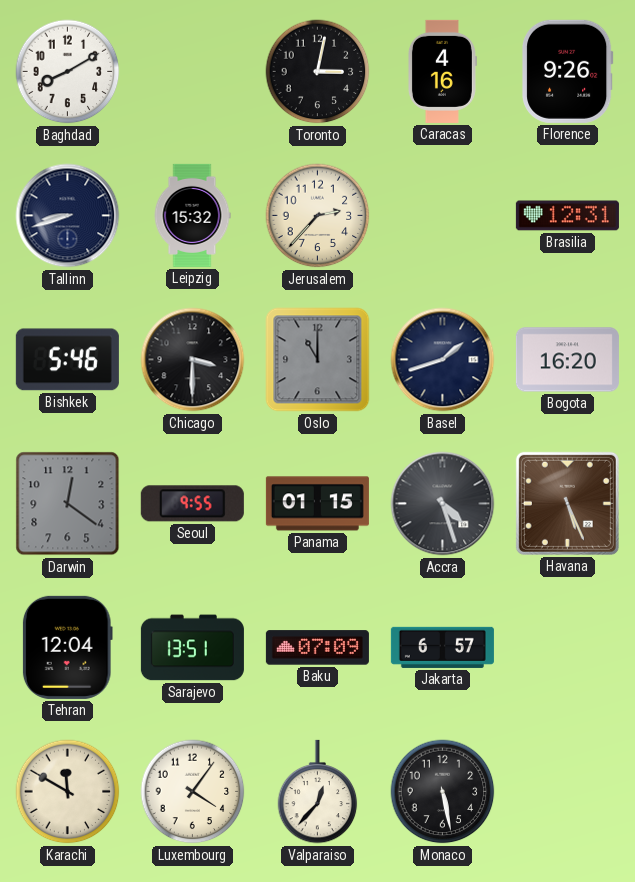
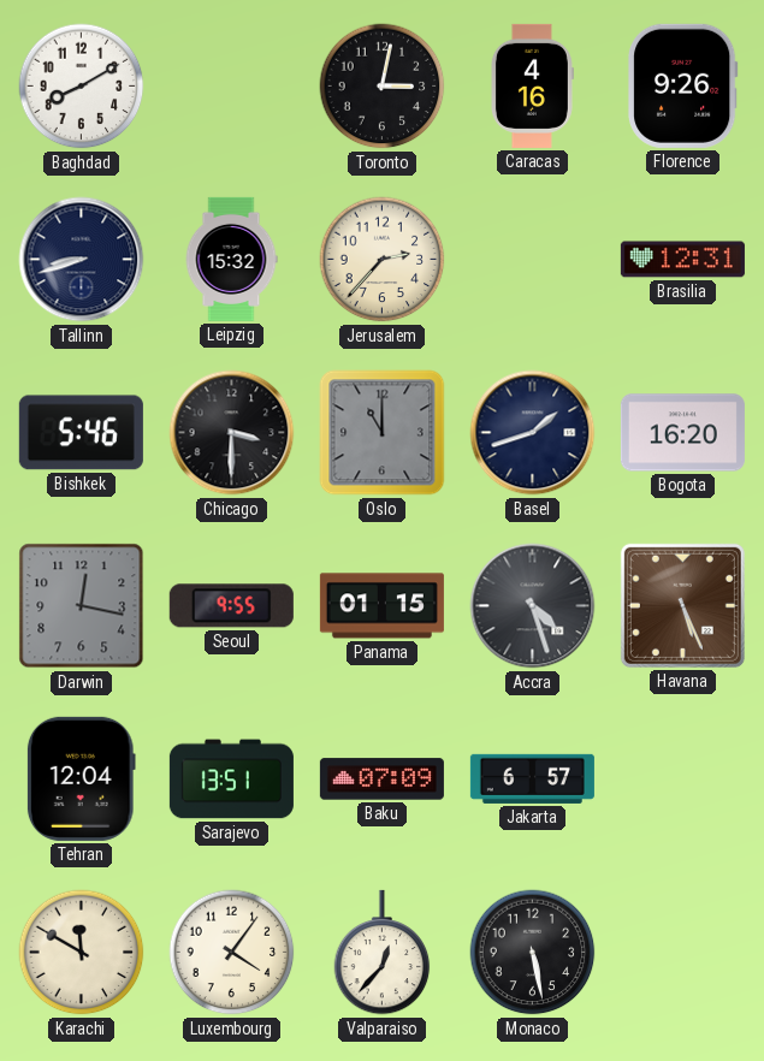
Darwin: 12:21 -> 12:17 (82, 606)
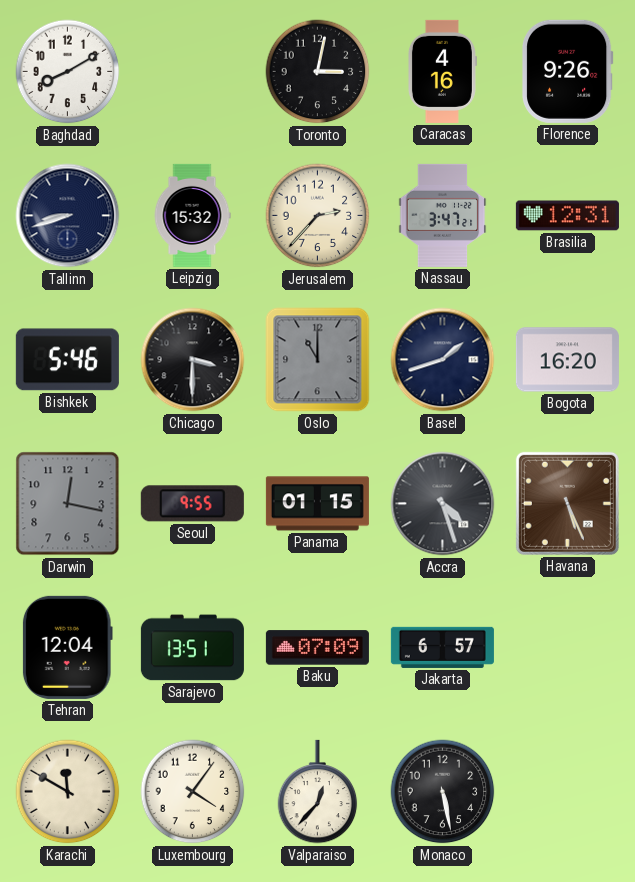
Nassau: none -> 3:47 (443, 215)
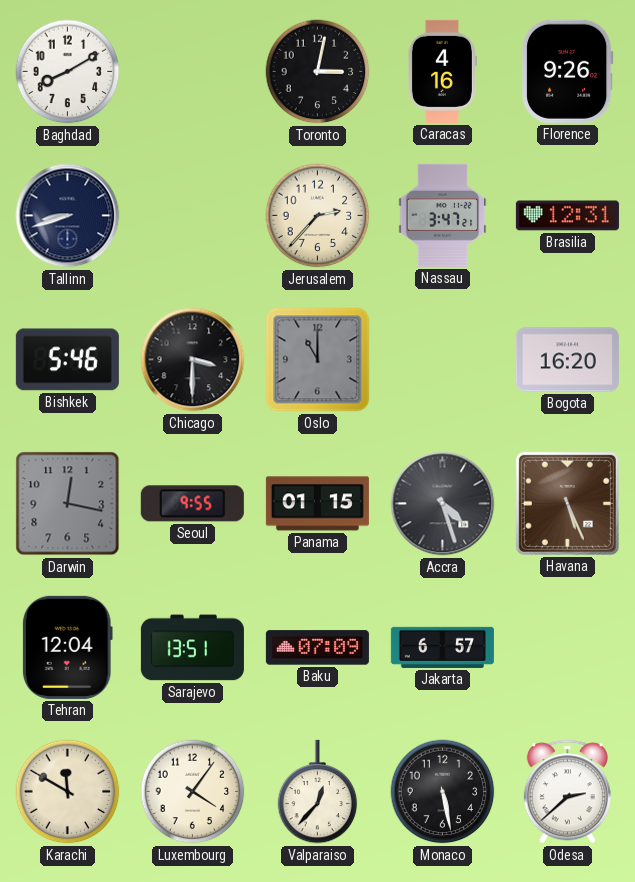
Leipzig: 15:32 -> none (192, 215)
Basel: 1:42 -> none (443, 360)
Odesa: none -> 2:38 (567, 792)
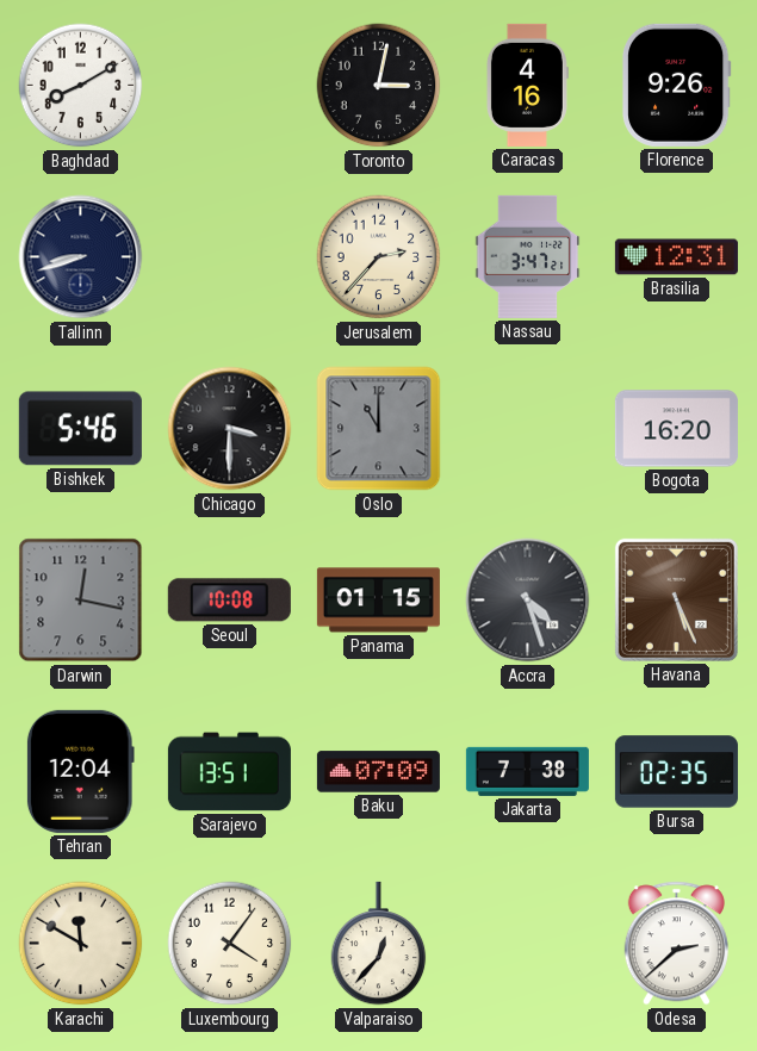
Seoul: 9:55 -> 10:08 (229, 601)
Jakarta: 6:57 -> 7:38 (527, 771)
Bursa: none -> 02:35 (676, 772)
Monaco: 5:28 -> none (443, 792)
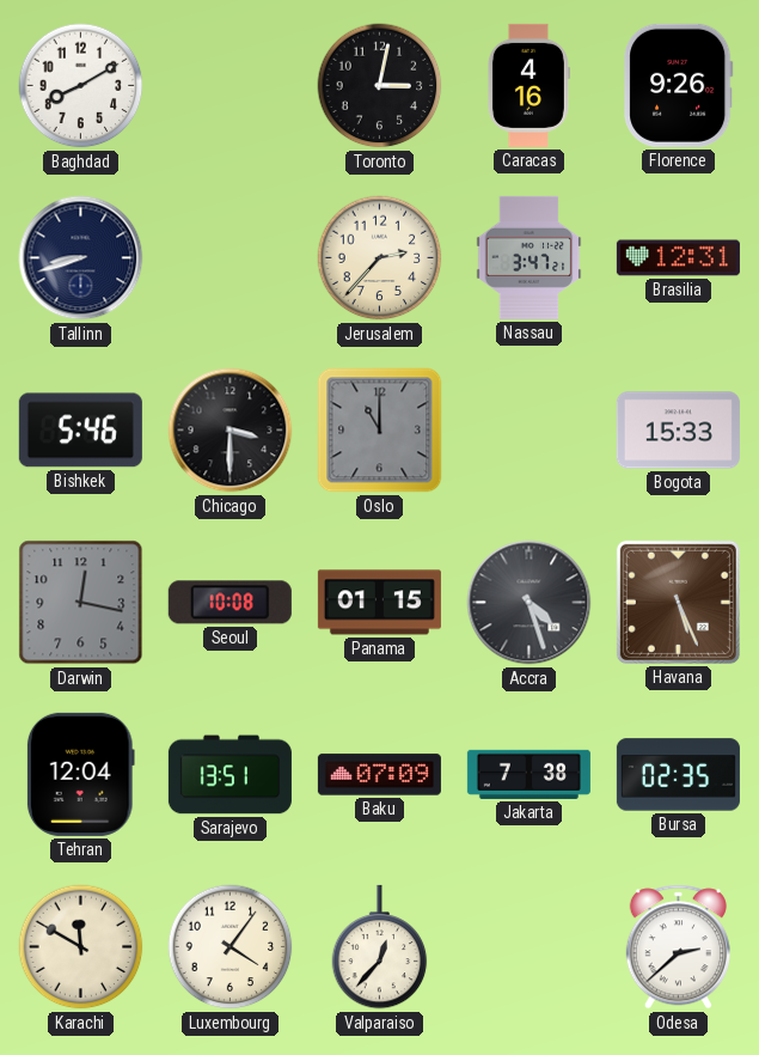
Bogota: 16:20 -> 15:33 (678, 431)
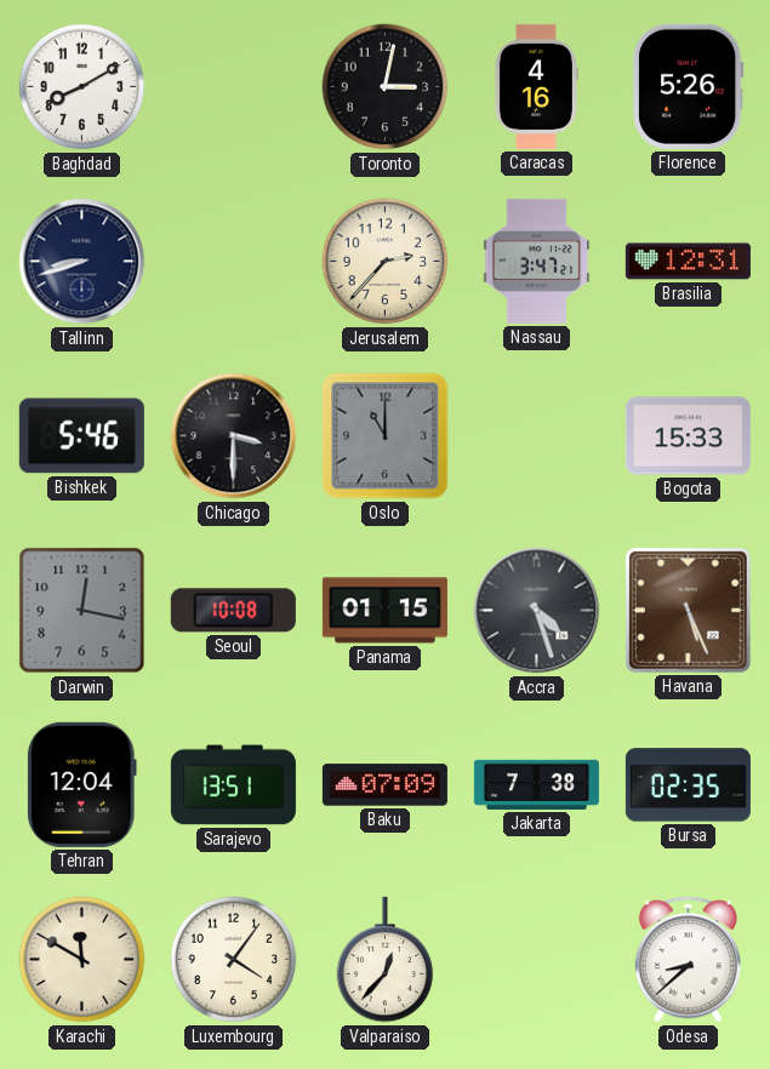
Florence: 9:26 -> 5:26 (688, 86)
Odesa: 2:38 -> 8:38 (688, 960)
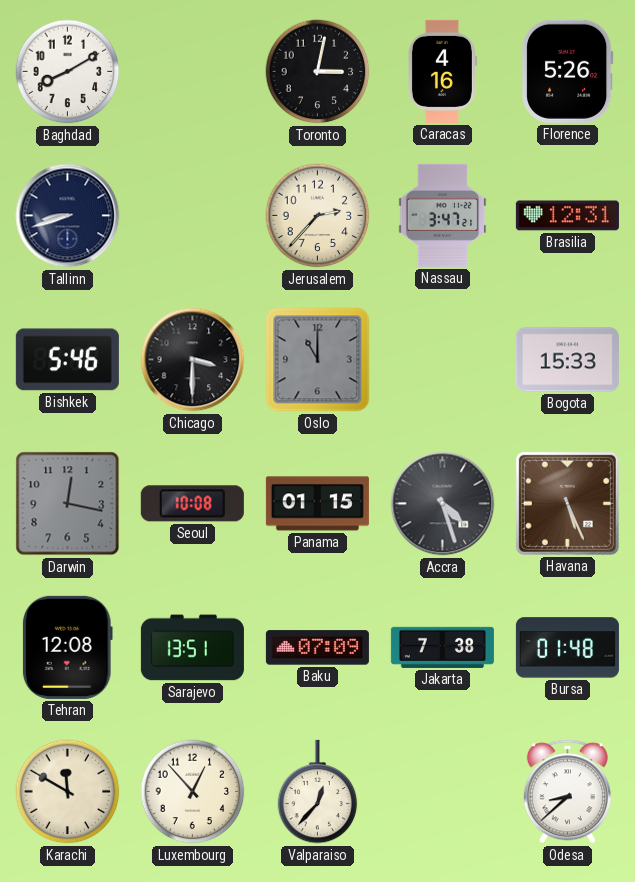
Tehran: 12:04 -> 12:08 (67, 647)
Bursa: 02:35 -> 01:48 (567, 648)
Luxembourg: 4:06 -> 12:53 (193, 792)
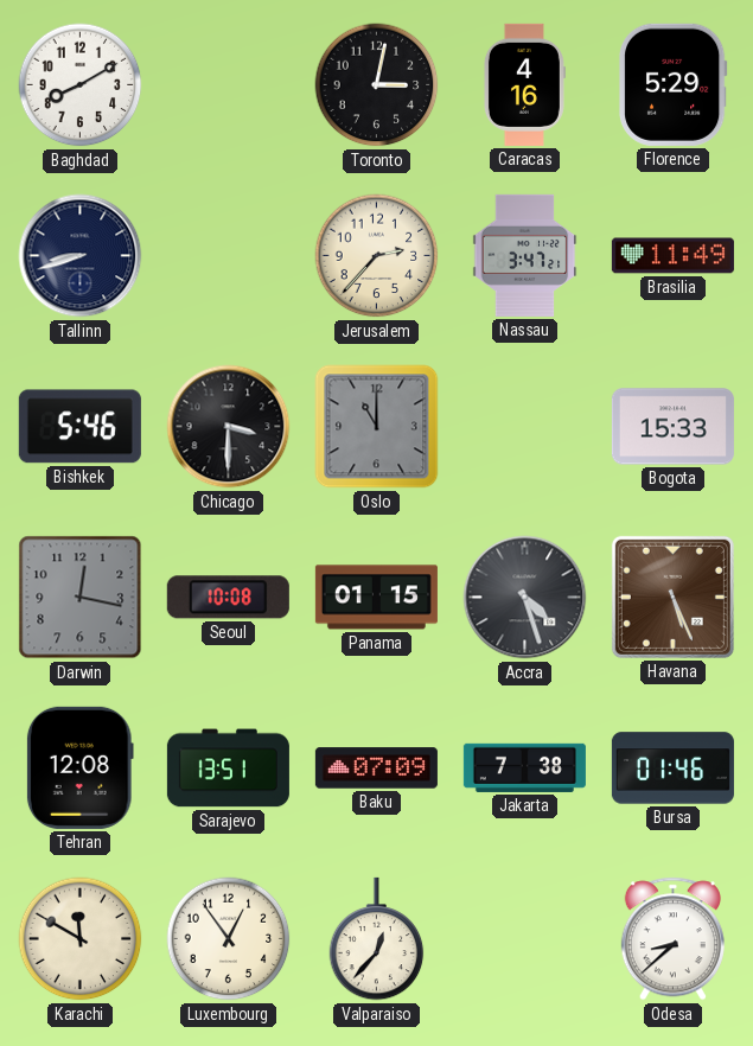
Florence: 5:26 -> 5:29 (672, 84)
Brasilia: 12:31 -> 11:49 (672, 256)
Bursa: 01:48 -> 01:46 (672, 768)
Luxembourg: 12:53 -> 12:54 (229, 939)
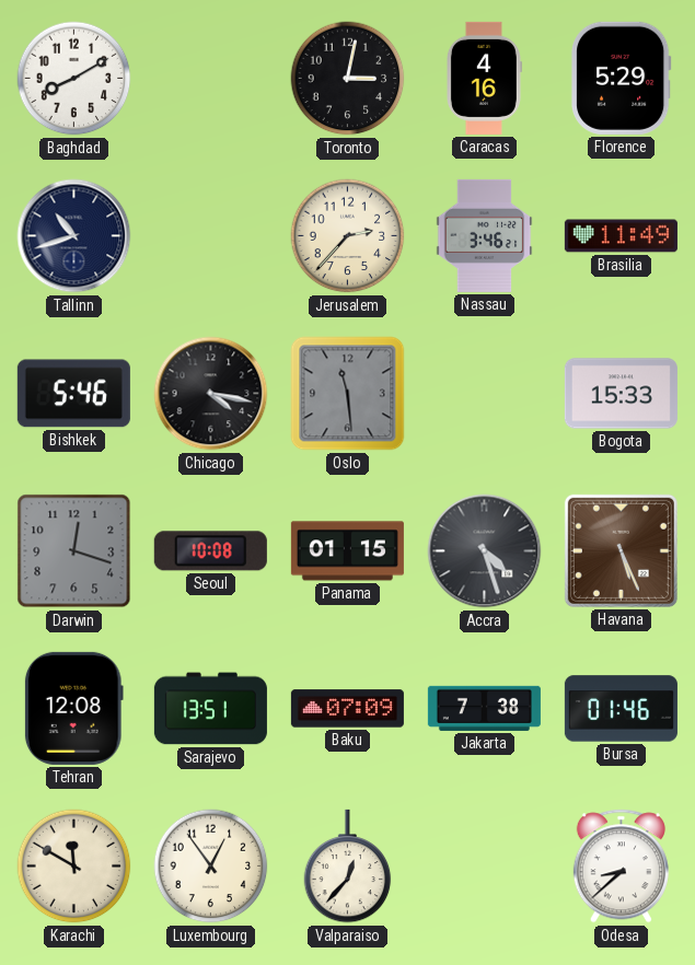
Tallinn: 8:42 -> 10:42 (74, 236)
Nassau: 3:47 -> 3:46 (485, 235)
Chicago: 3:30 -> 4:17 (211, 394)
Oslo: 11:00 -> 11:29 (348, 394)
Darwin: 12:17 -> 12:18 (74, 551)
